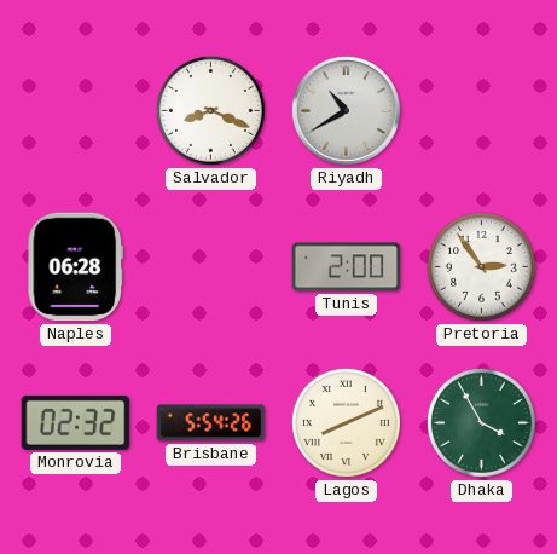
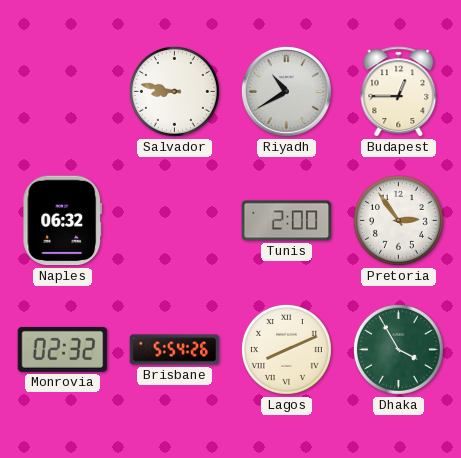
Salvador: 8:19 -> 8:47 (174, 91)
Budapest: none -> 12:45 (399, 92)
Naples: 06:28 -> 06:32 (63, 221)
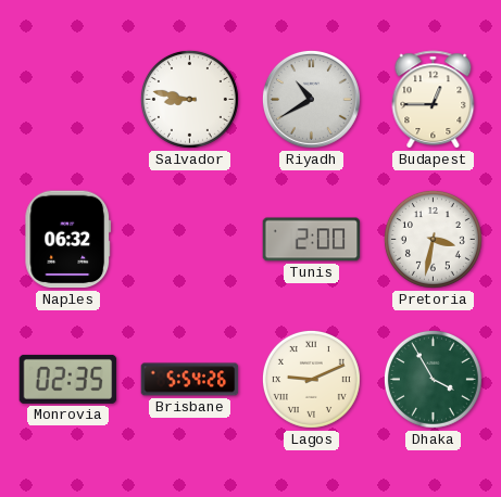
Pretoria: 2:54 -> 3:32 (433, 239)
Monrovia: 02:32 -> 02:35 (68, 379)
Lagos: 8:11 -> 9:11 (311, 379)
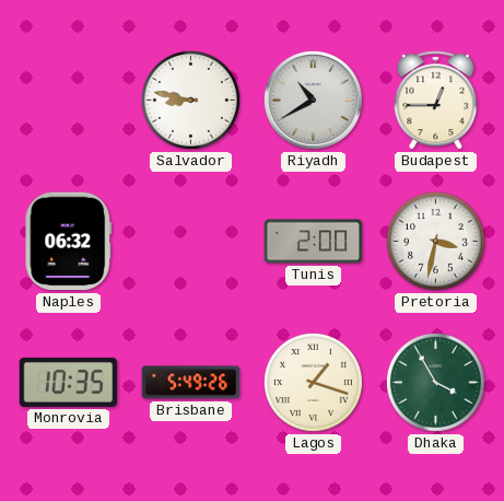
Monrovia: 02:35 -> 10:35 (69, 382)
Brisbane: 5:54 -> 5:49 (191, 383)
Lagos: 9:11 -> 1:18 (313, 382)
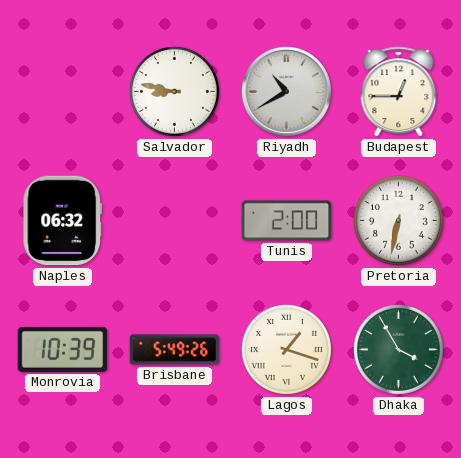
Pretoria: 3:32 -> 6:32 (398, 220)
Monrovia: 10:35 -> 10:39 (63, 349)
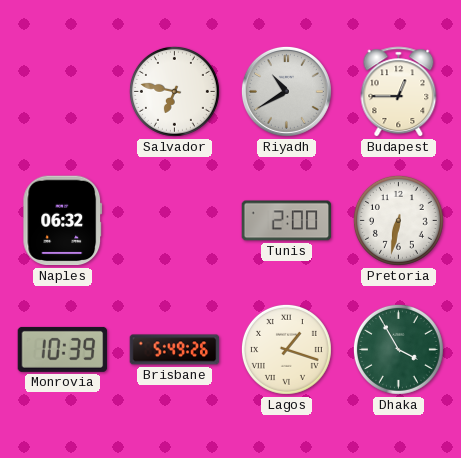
Salvador: 8:47 -> 6:47 (174, 91)
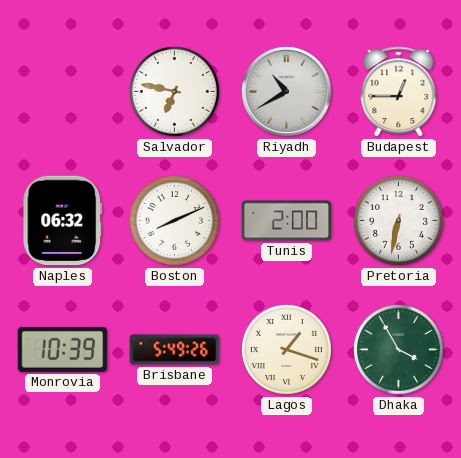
Boston: none -> 8:11 (174, 220)
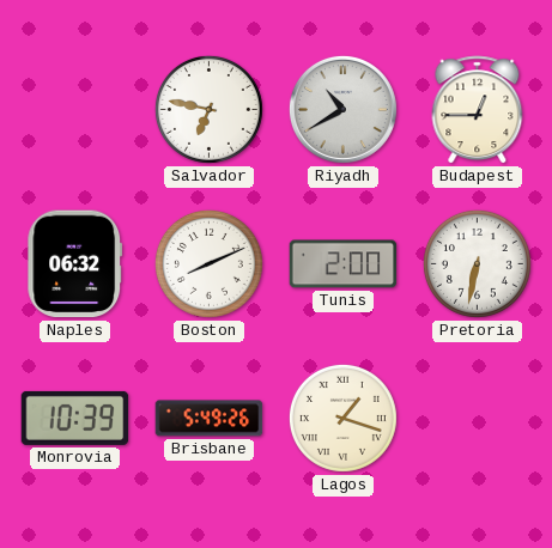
Dhaka: 3:55 -> none (398, 349)
